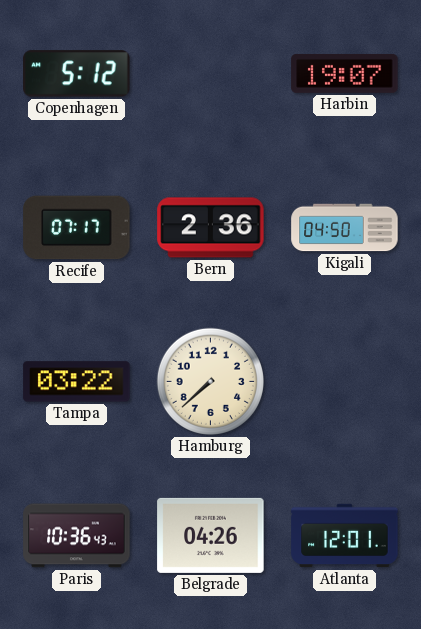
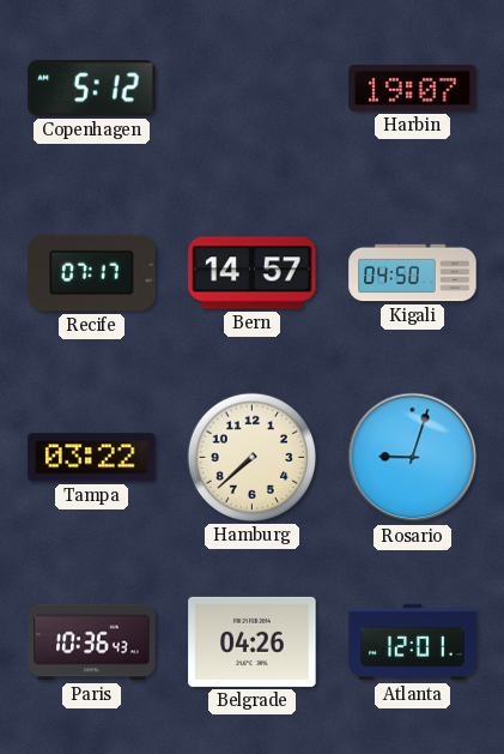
Bern: 2:36 -> 14:57 (253, 273)
Rosario: none -> 9:03 (413, 458)
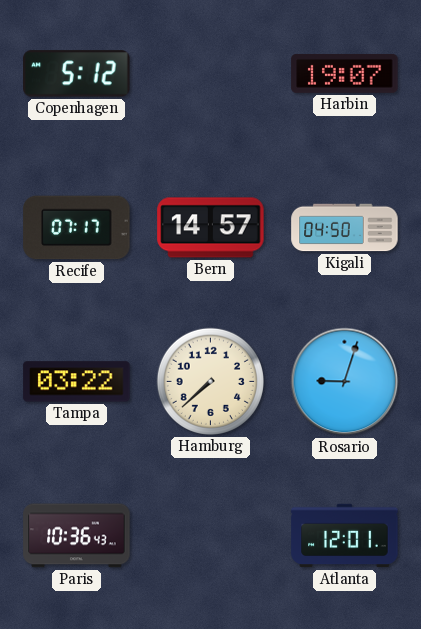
Belgrade: 04:26 -> none (253, 641)
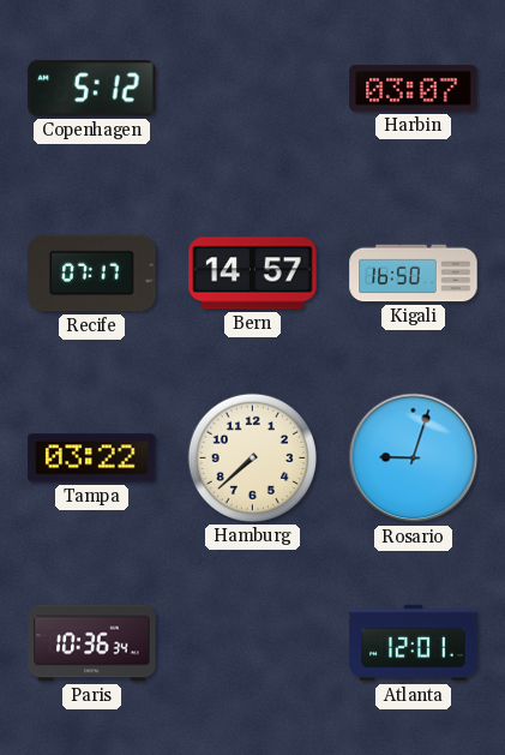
Harbin: 19:07 -> 03:07 (414, 88)
Kigali: 04:50 -> 16:50 (414, 274)
Paris: 10:36:43 -> 10:36:34 (92, 643)
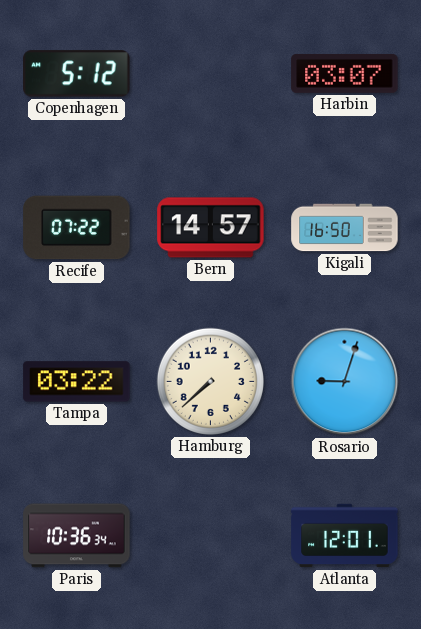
Recife: 07:17 -> 07:22 (77, 228)
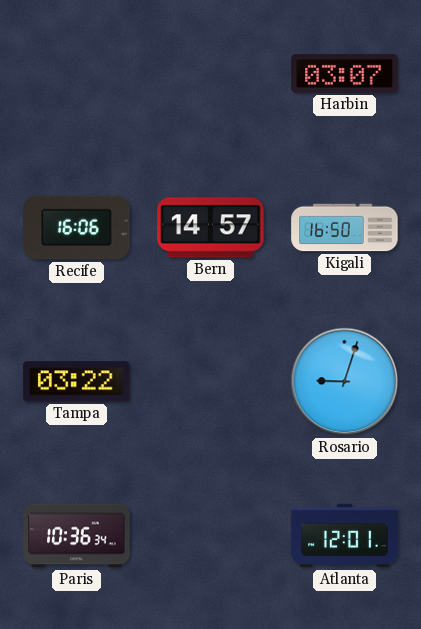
Copenhagen: 5:12 -> none (77, 74)
Recife: 07:22 -> 16:06 (77, 228)
Hamburg: 7:38 -> none (210, 381)
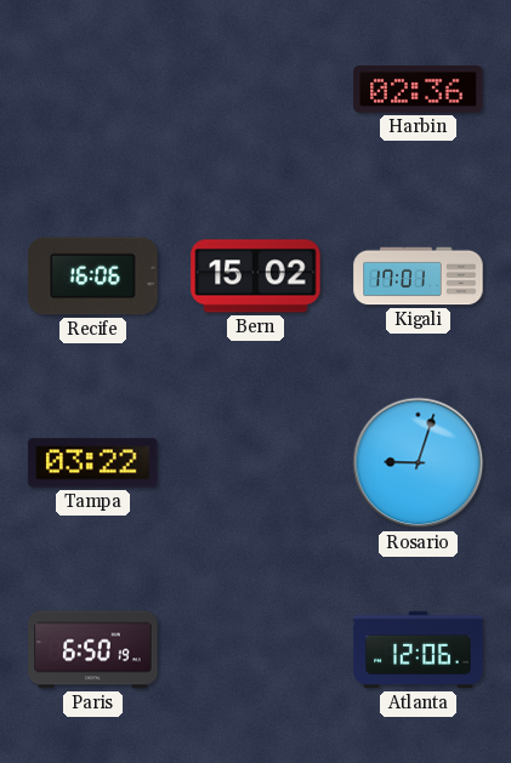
Harbin: 03:07 -> 02:36 (419, 89)
Bern: 14:57 -> 15:02 (256, 277)
Kigali: 16:50 -> 17:01 (419, 277)
Paris: 10:36 -> 6:50 (93, 650)
Atlanta: 12:01 -> 12:06 (419, 650)
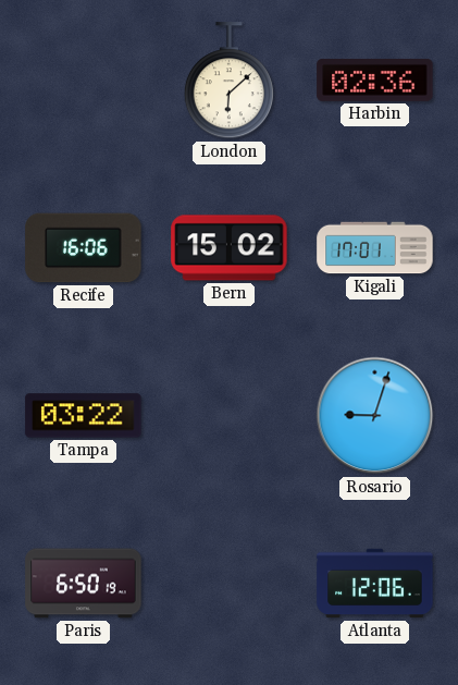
London: none -> 6:08 (228, 81)
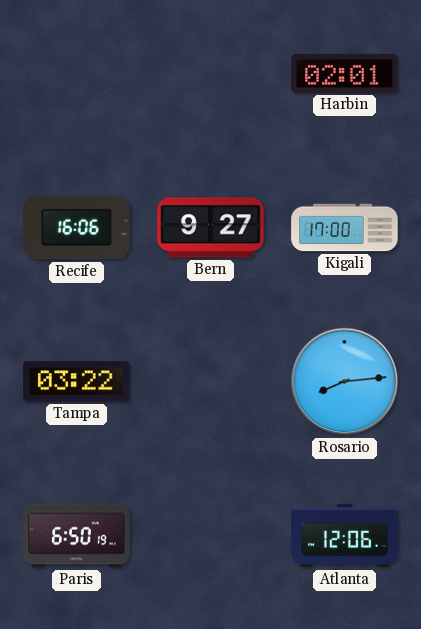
London: 6:08 -> none (228, 81)
Harbin: 02:36 -> 02:01 (345, 73)
Bern: 15:02 -> 9:27 (211, 228)
Kigali: 17:01 -> 17:00 (345, 228)
Rosario: 9:03 -> 8:14 (345, 382)
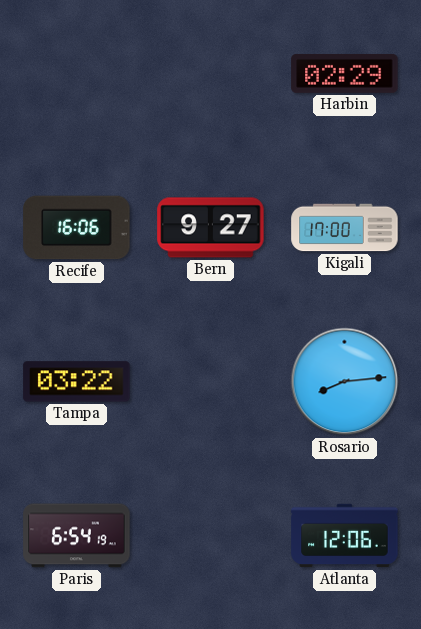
Harbin: 02:01 -> 02:29 (345, 73)
Paris: 6:50 -> 6:54 (77, 536)
